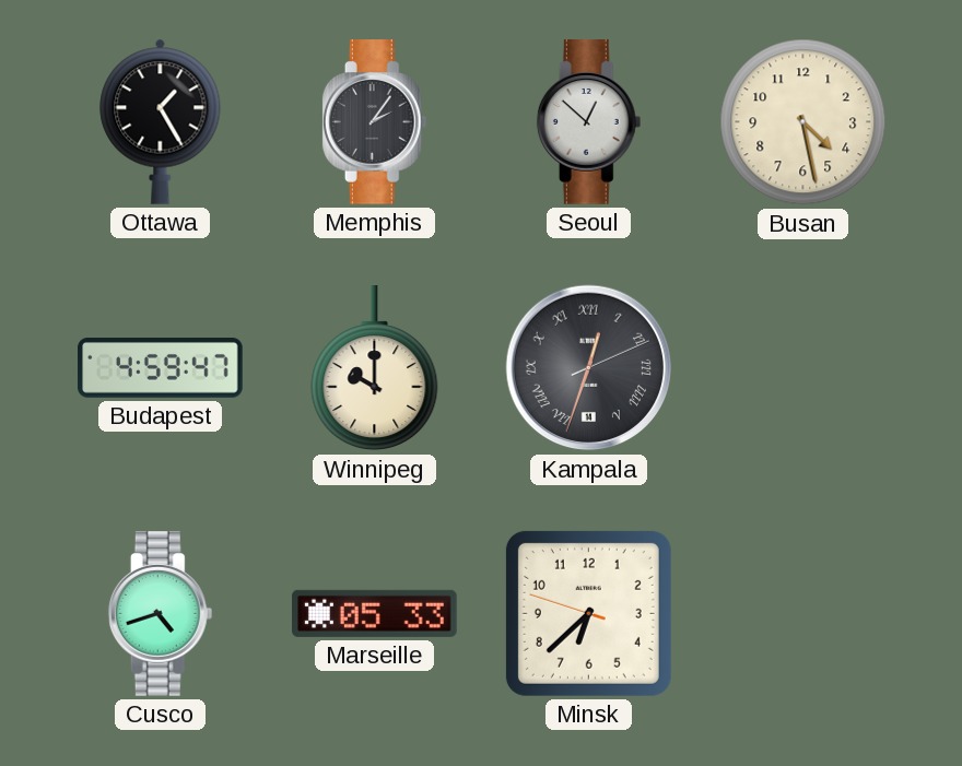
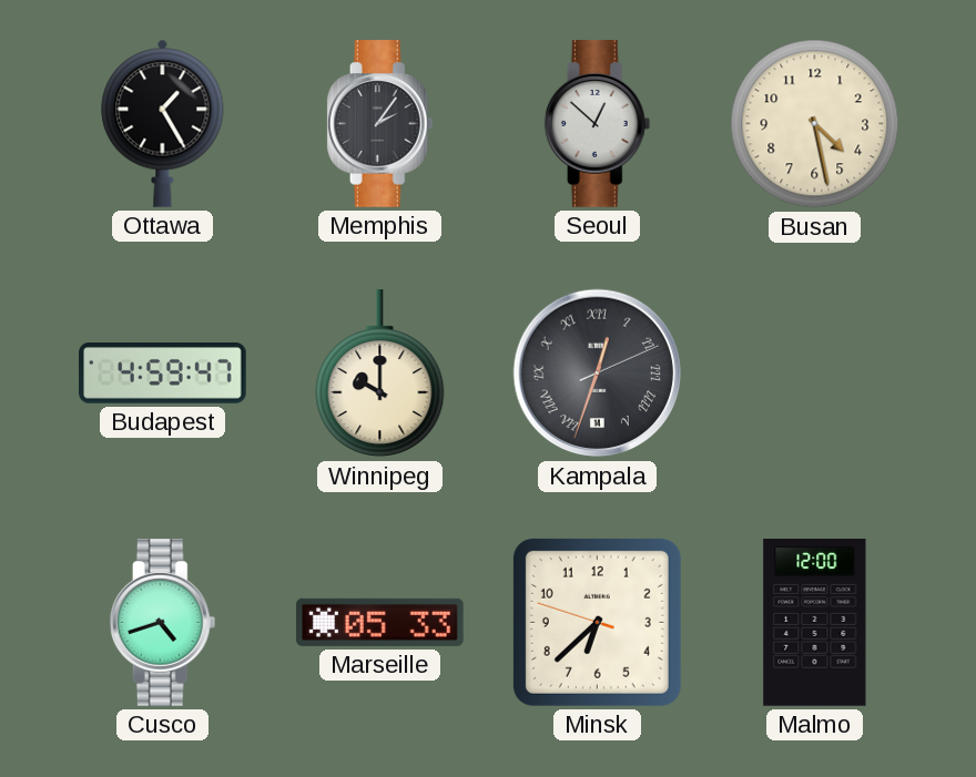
Malmo: none -> 12:00 (815, 623)
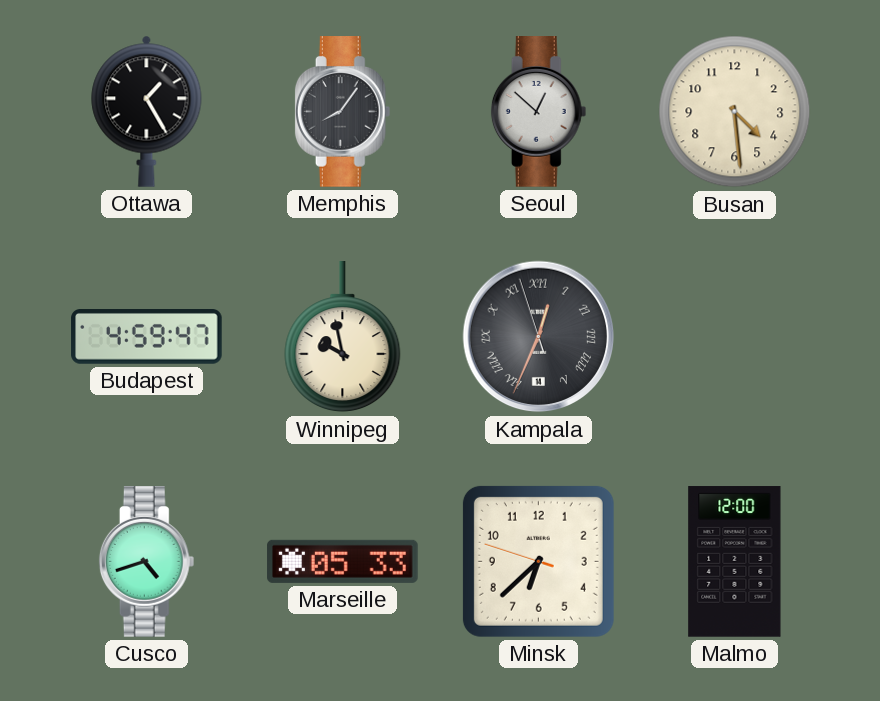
Memphis: 2:06 -> 8:06 (343, 112)
Busan: 4:28 -> 4:29 (735, 112)
Winnipeg: 10:00 -> 9:58 (343, 338)
Kampala: 12:33:11 -> 12:33:57 (539, 337)
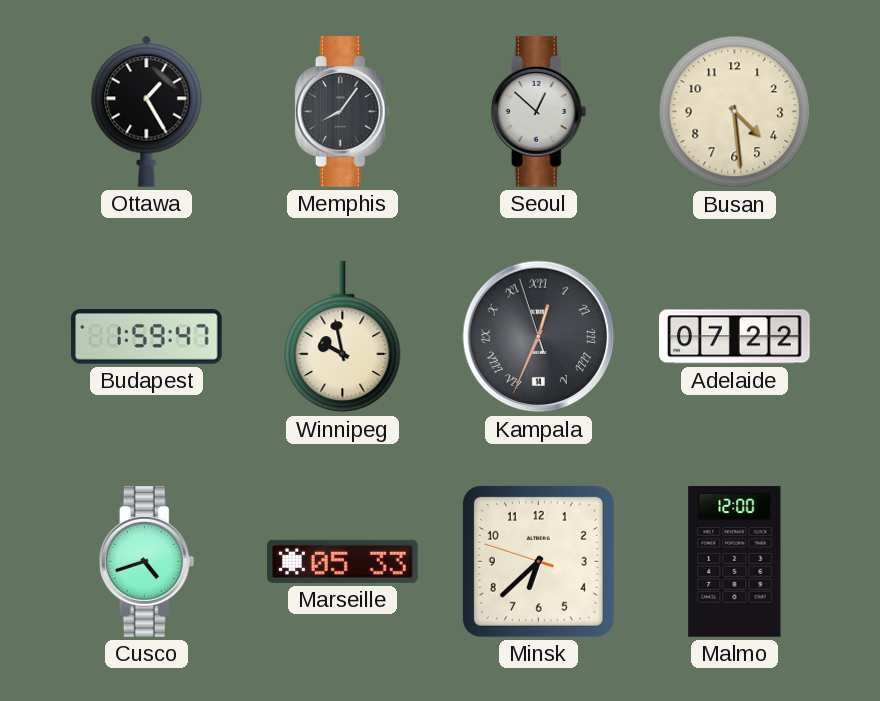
Budapest: 4:59 -> 1:59 (147, 337)
Adelaide: none -> 07:22 (735, 337)
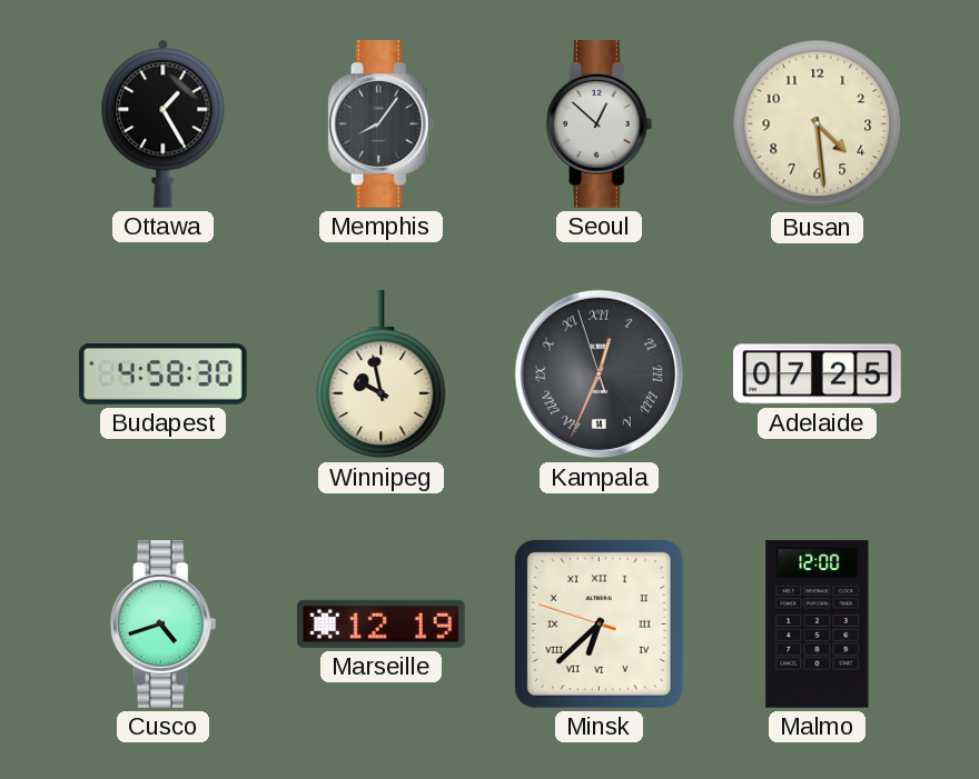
Budapest: 1:59 -> 4:58 (164, 374)
Adelaide: 07:22 -> 07:25 (818, 374)
Marseille: 05:33 -> 12:19 (382, 623)
Minsk numerals: Arabic -> Roman (599, 623)
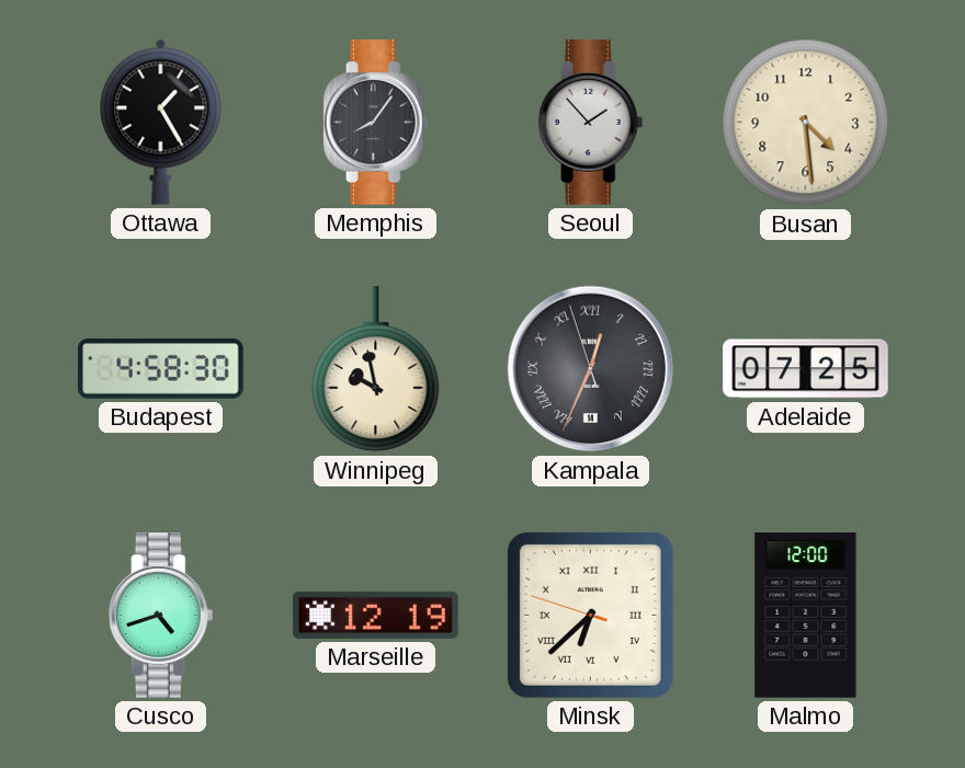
Seoul: 12:52 -> 1:53 (591, 123)
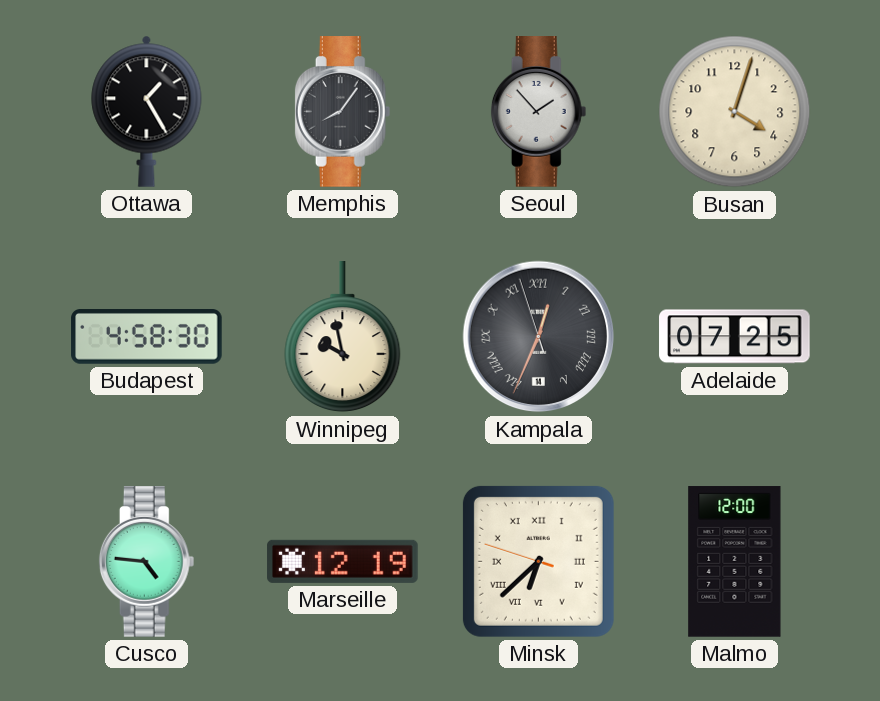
Busan: 4:29 -> 4:03 (735, 112)
Cusco: 4:42 -> 4:46 (147, 562)
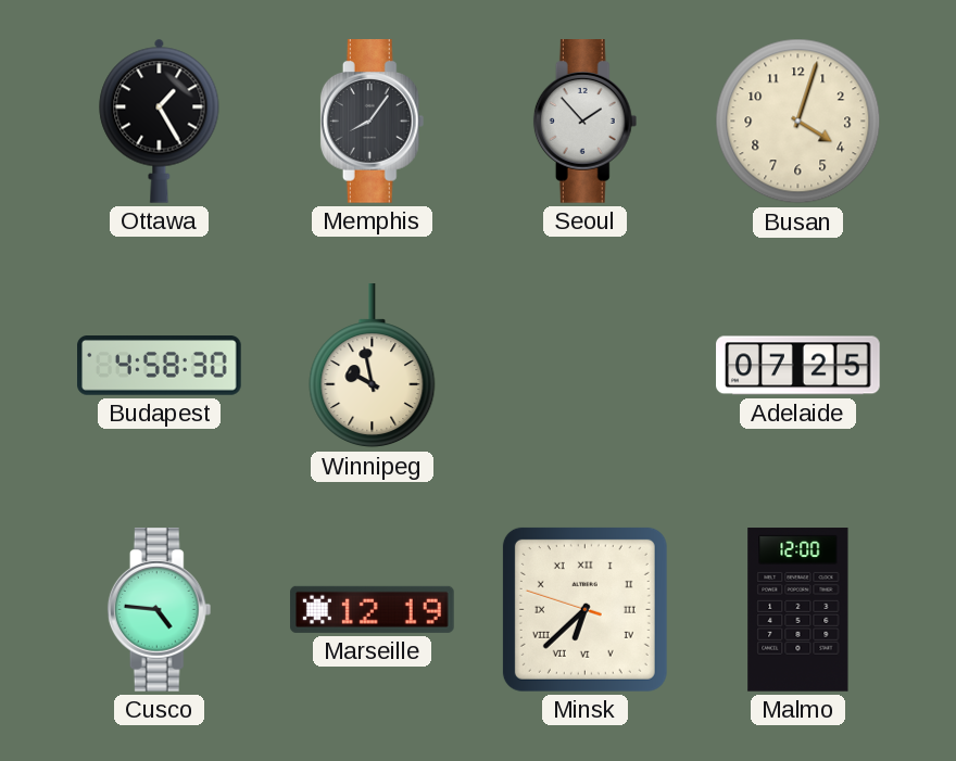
Kampala: 12:33 -> none (539, 337)
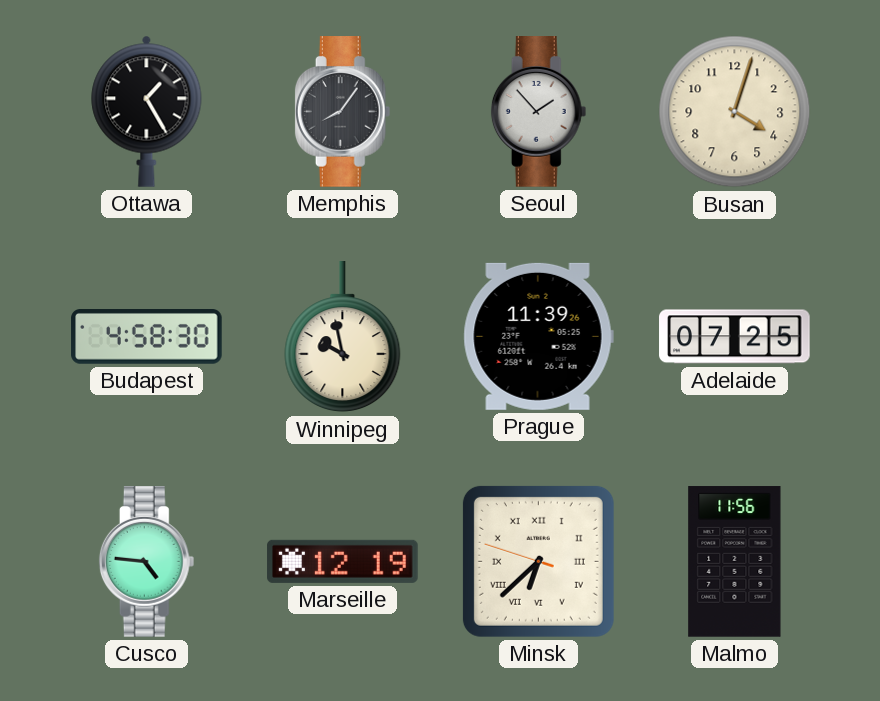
Prague: none -> 11:39 (538, 336)
Malmo: 12:00 -> 11:56 (735, 562)
